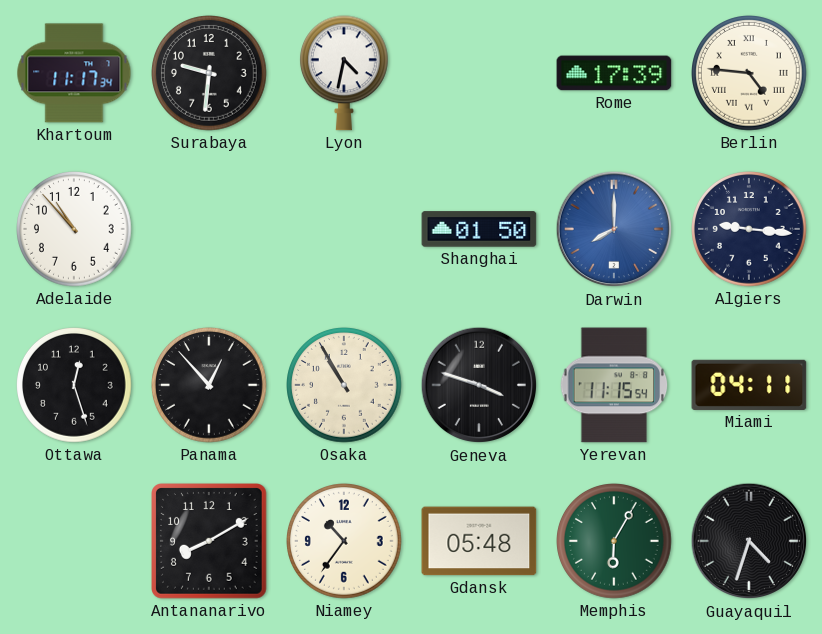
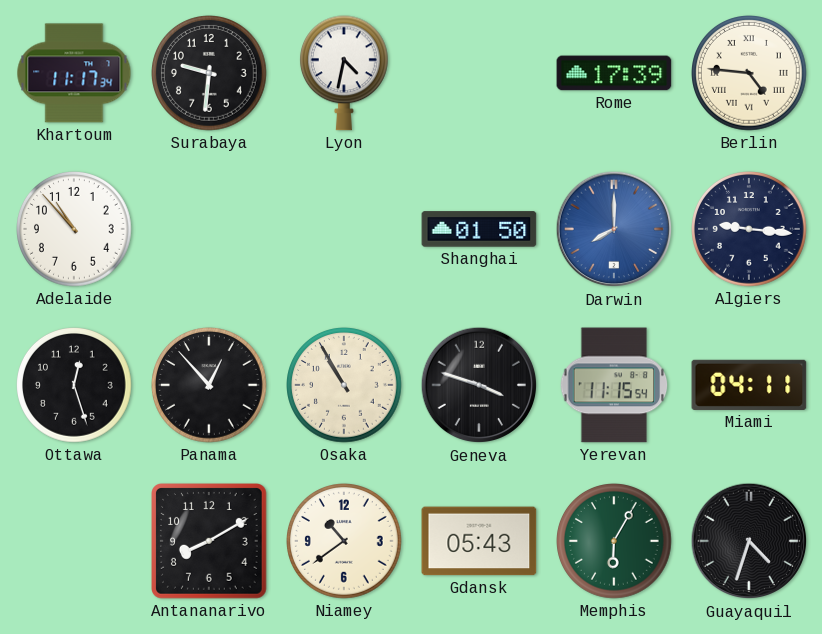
Niamey: 10:36 -> 10:39 (345, 542)
Gdansk: 05:48 -> 05:43 (479, 541)
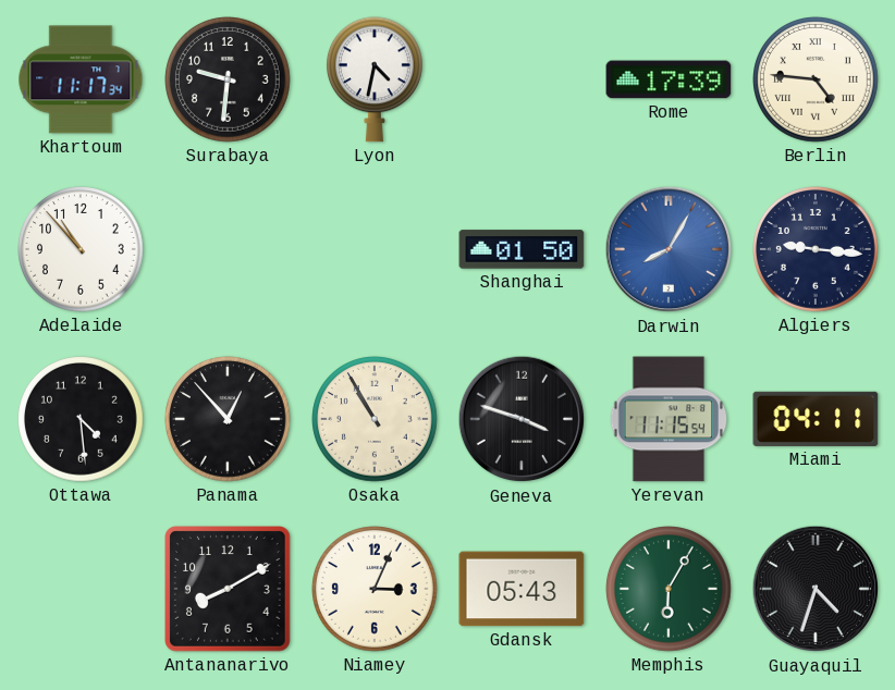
Darwin: 8:00 -> 8:05 (669, 249)
Ottawa: 12:27 -> 4:29 (82, 420)
Niamey: 10:39 -> 3:04 (376, 590)
